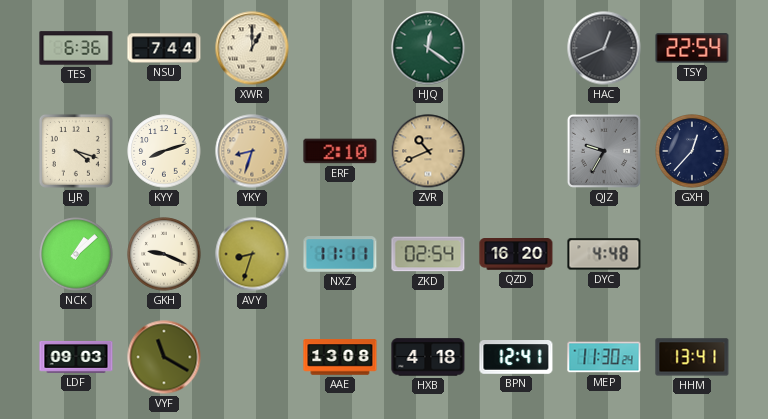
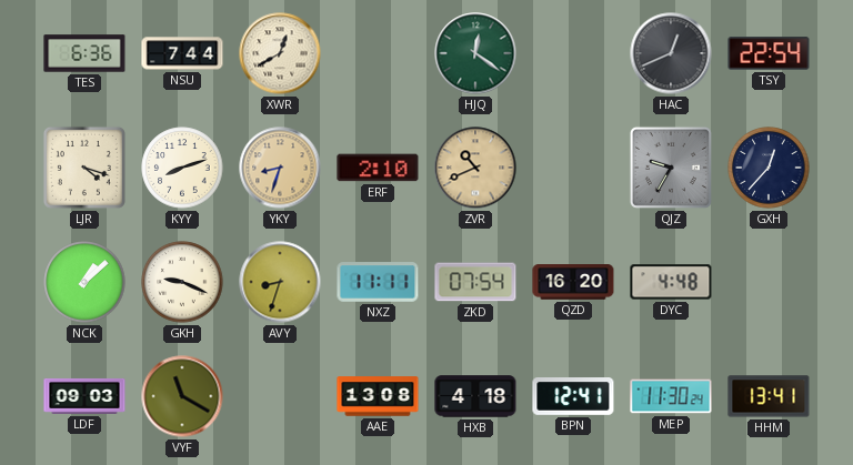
XWR: 1:00 -> 12:40 (280, 53)
ZKD: 02:54 -> 07:54 (475, 282)
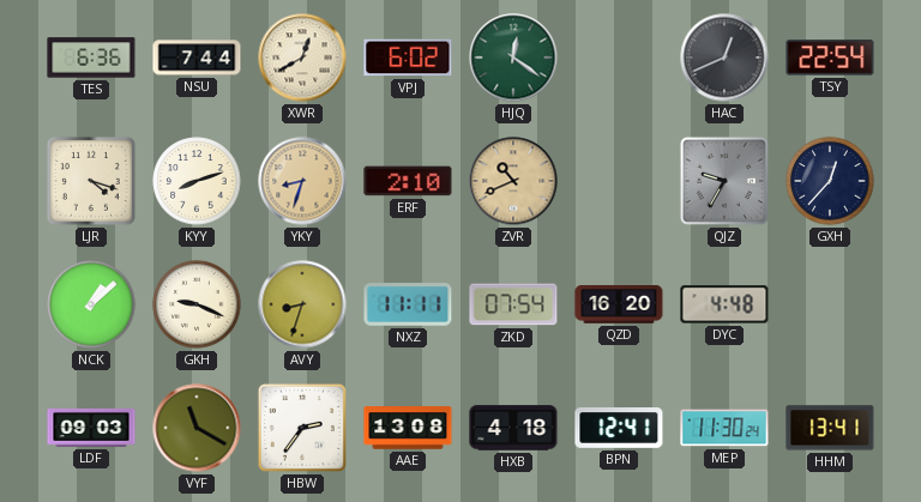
VPJ: none -> 6:02 (408, 58)
HBW: none -> 2:36 (302, 428)
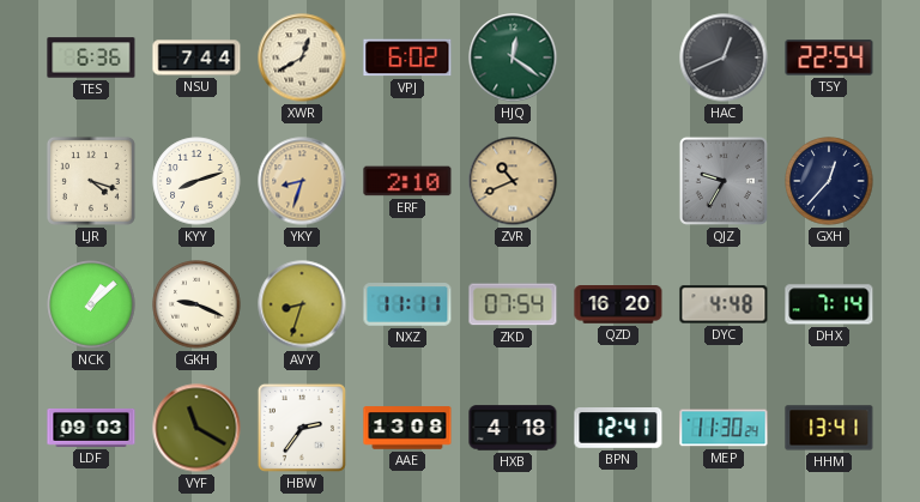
DHX: none -> 7:14 (829, 304)
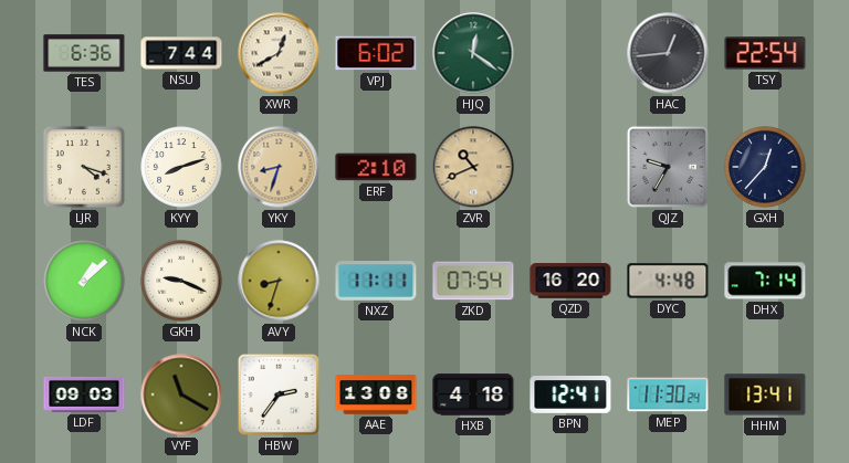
HAC: 12:41 -> 12:44 (668, 53)
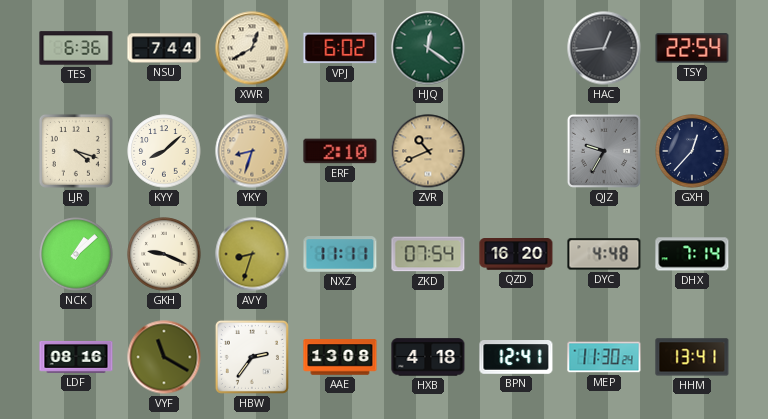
KYY: 8:12 -> 8:08 (164, 151)
LDF: 09:03 -> 08:16 (76, 357)
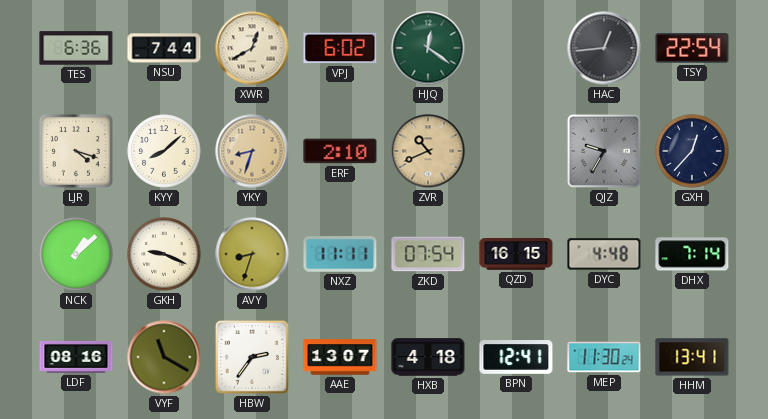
QZD: 16:20 -> 16:15 (516, 255)
AAE: 13:08 -> 13:07 (340, 357)
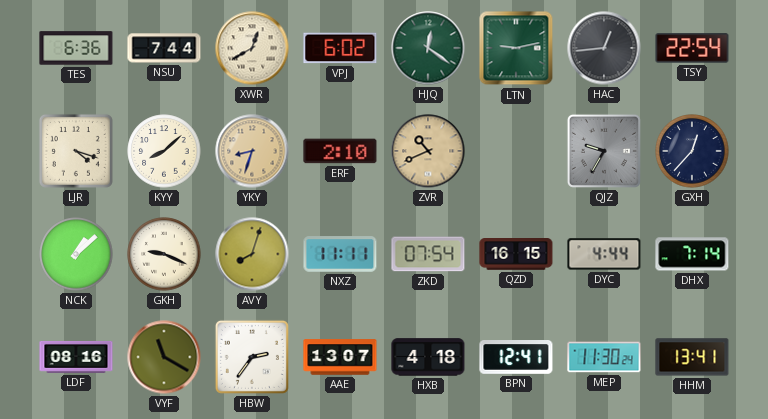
LTN: none -> 9:13 (516, 48)
AVY: 8:33 -> 8:03 (252, 254)
DYC: 4:48 -> 4:44 (604, 254)
